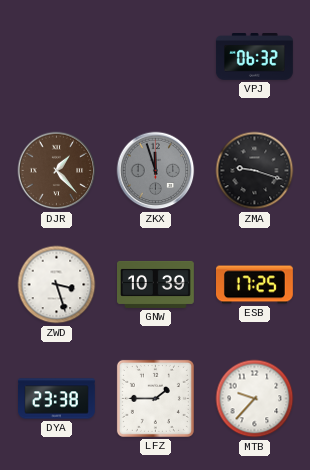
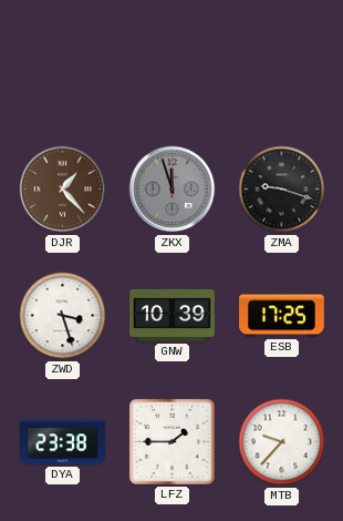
VPJ: 06:32 -> none (254, 57)
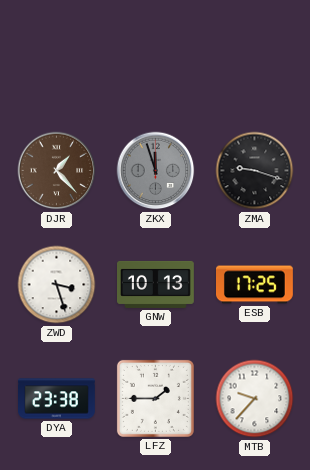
GNW: 10:39 -> 10:13 (156, 284)
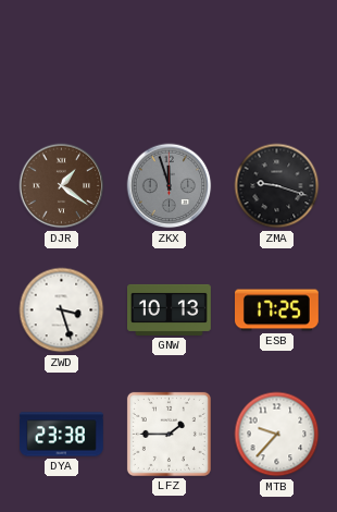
DJR: 1:23 -> 1:21 (62, 186)
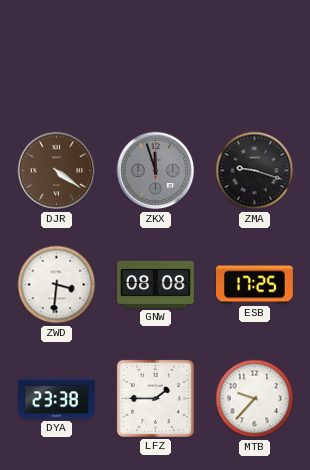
DJR: 1:21 -> 4:21 (57, 171)
ZWD: 3:27 -> 3:31 (57, 285)
GNW: 10:13 -> 08:08 (156, 284)
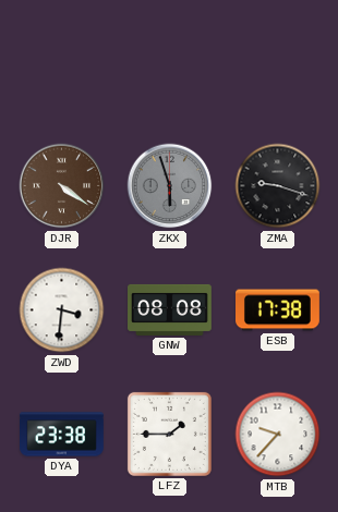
ZKX: 11:57 -> 5:57 (170, 186)
ESB: 17:25 -> 17:38 (278, 310)
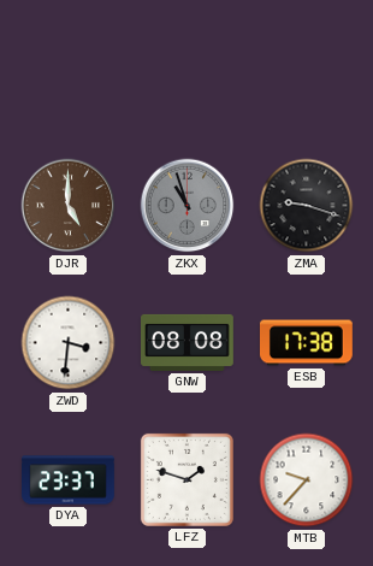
DJR: 4:21 -> 5:00 (69, 206)
ZKX: 5:57 -> 10:57 (188, 206)
DYA: 23:38 -> 23:37 (69, 480)
LFZ: 1:45 -> 1:48 (186, 479)
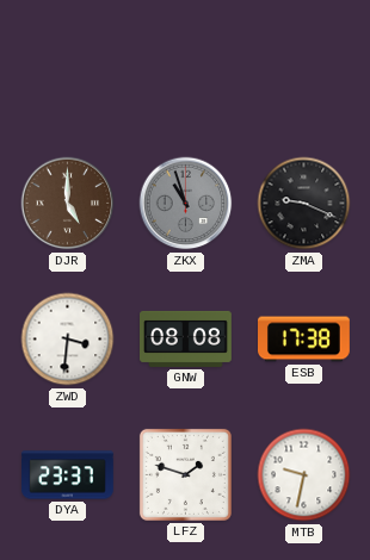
ZMA: 9:18 -> 9:19 (304, 204)
MTB: 9:37 -> 9:32 (304, 475)
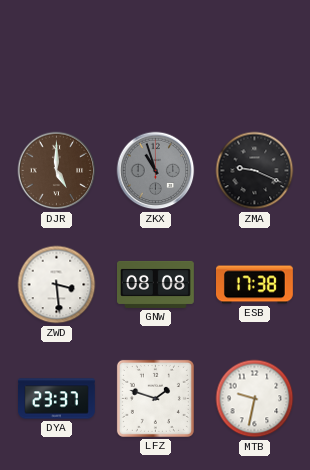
ZWD: 3:31 -> 3:29 (57, 285)
